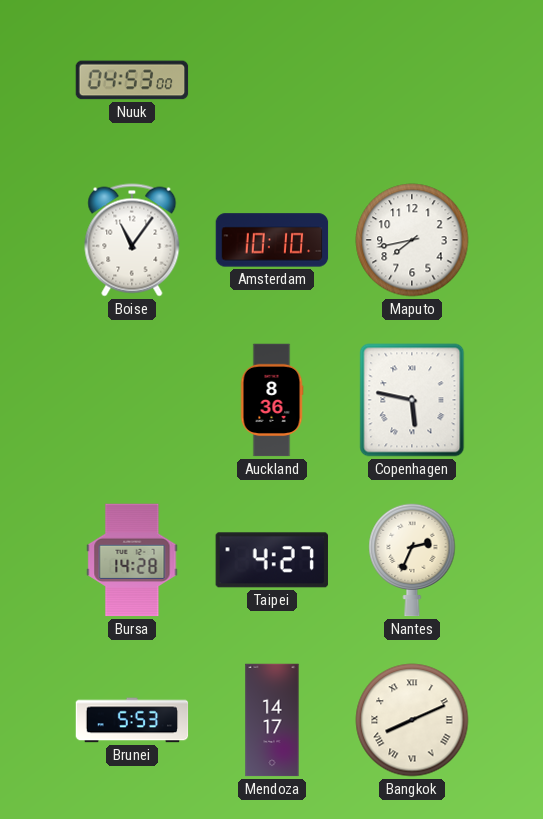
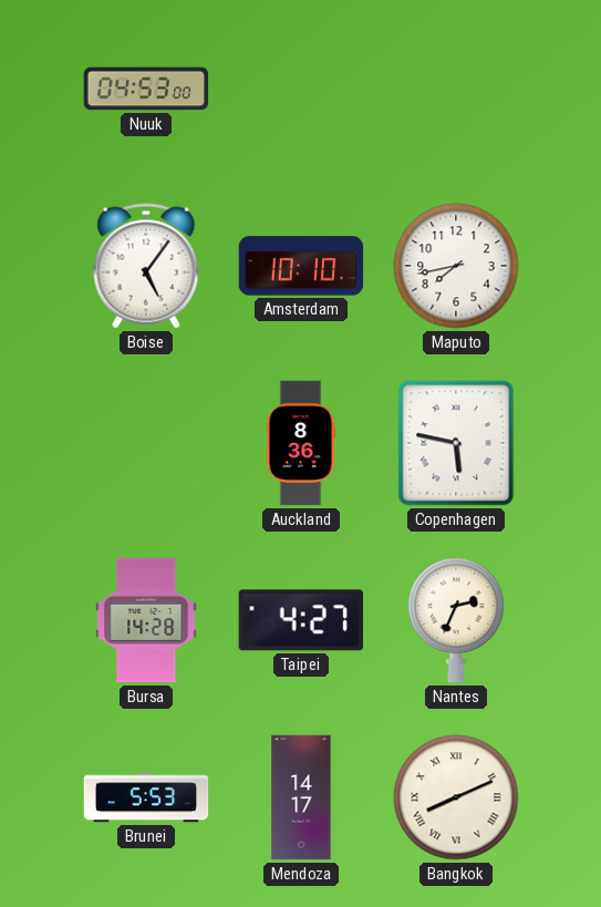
Boise: 11:06 -> 5:06 (146, 266)
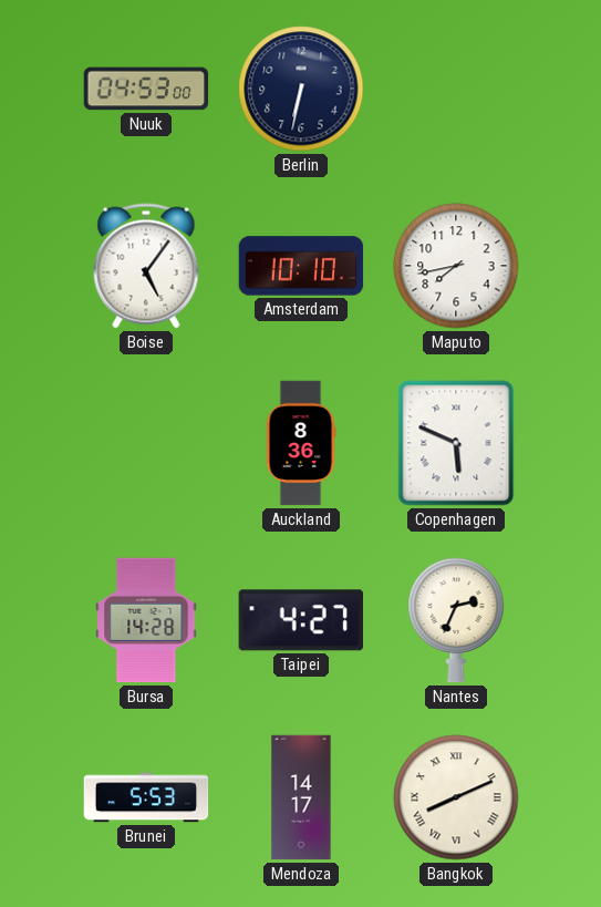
Berlin: none -> 6:32 (301, 89)
Copenhagen: 5:47 -> 5:49 (456, 443)
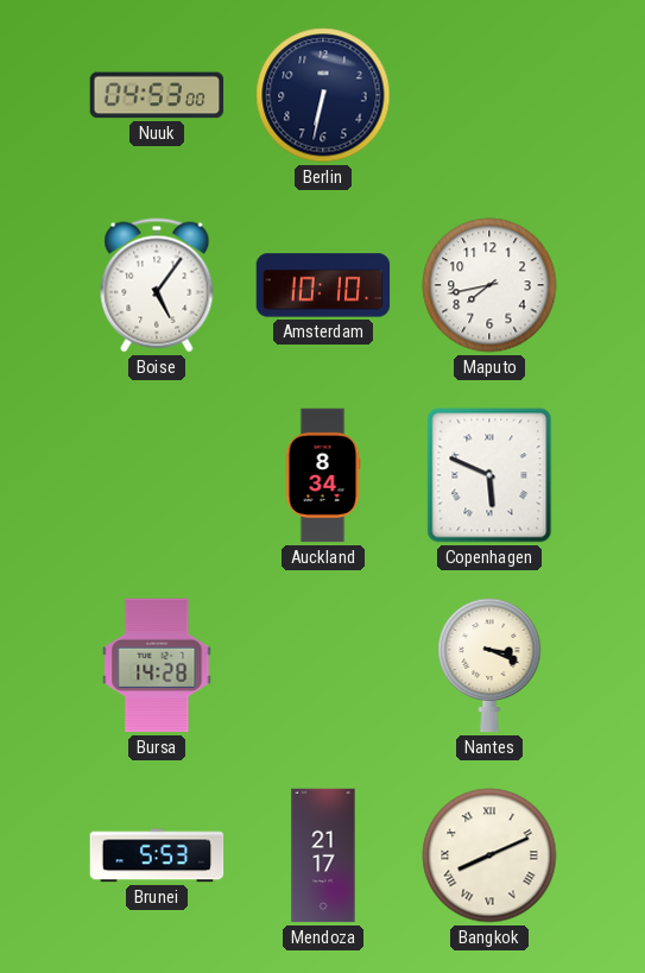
Auckland: 8:36 -> 8:34 (323, 475)
Taipei: 4:27 -> none (301, 620)
Nantes: 2:34 -> 3:19 (489, 665)
Mendoza: 14:17 -> 21:17 (323, 855)
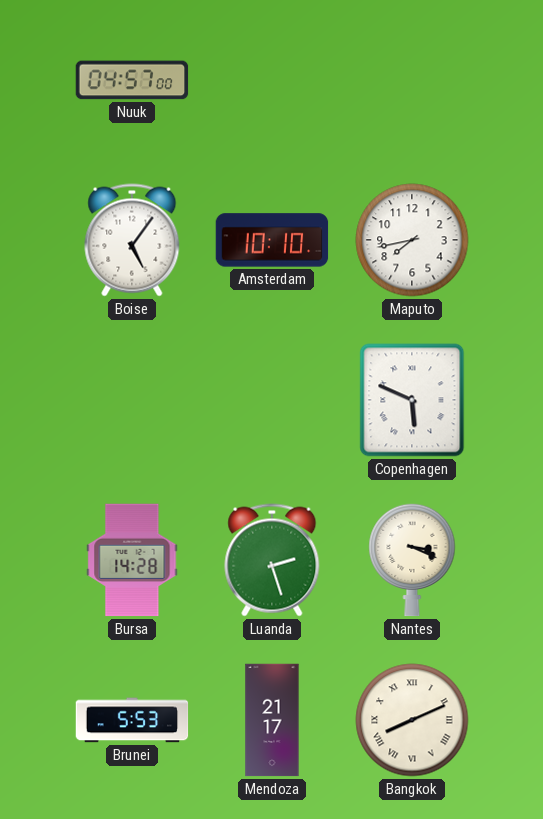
Nuuk: 04:53 -> 04:57 (132, 80)
Berlin: 6:32 -> none (323, 95)
Auckland: 8:34 -> none (323, 475)
Luanda: none -> 2:27 (272, 560)
